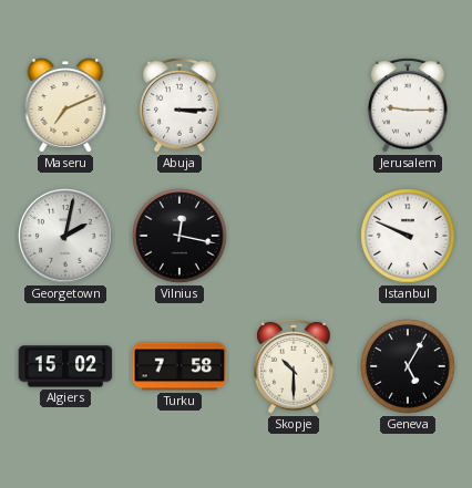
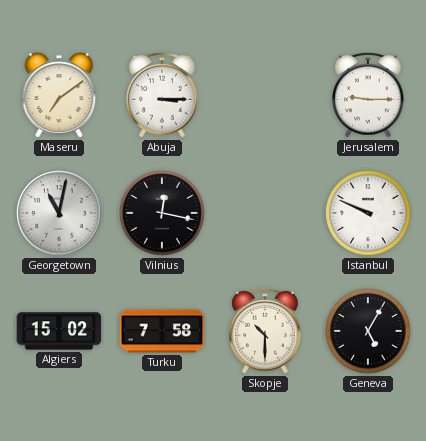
Maseru: 7:11 -> 7:09 (59, 95)
Georgetown: 2:02 -> 11:02 (59, 213)
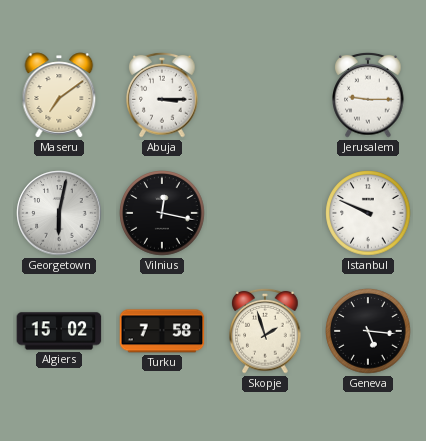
Georgetown: 11:02 -> 6:02 (59, 213)
Skopje: 10:30 -> 1:57 (265, 331)
Geneva: 5:05 -> 5:16 (368, 331)
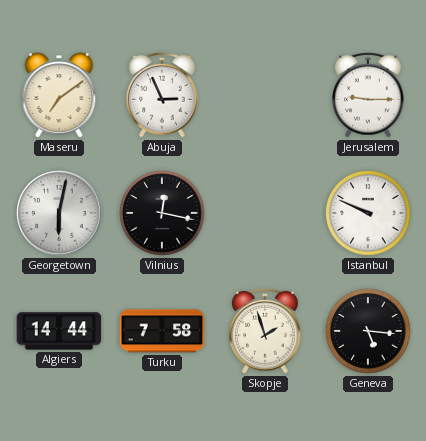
Abuja: 3:15 -> 2:56 (162, 95)
Algiers: 15:02 -> 14:44 (59, 331)
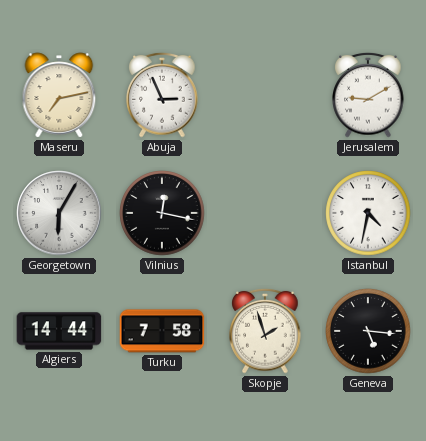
Maseru: 7:09 -> 7:13 (59, 95)
Jerusalem: 9:15 -> 9:10 (368, 95)
Georgetown: 6:02 -> 6:05 (59, 213)
Istanbul: 9:49 -> 4:32 (368, 213)
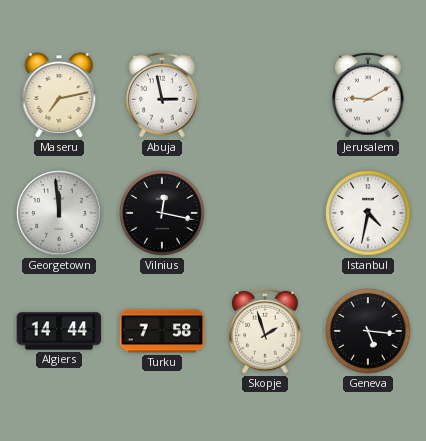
Abuja: 2:56 -> 2:58 (162, 95)
Georgetown: 6:05 -> 11:59 (59, 213)
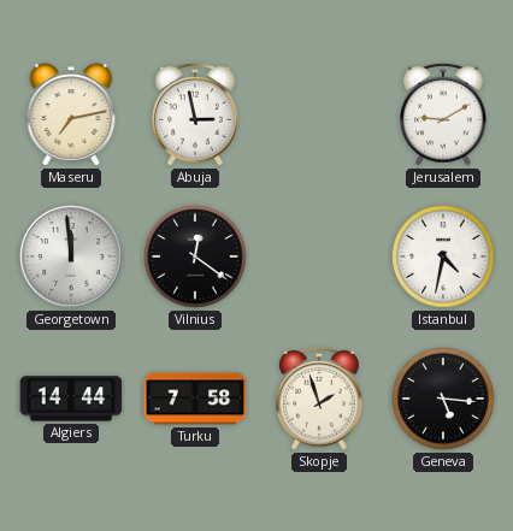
Vilnius: 12:17 -> 12:21 (195, 256)
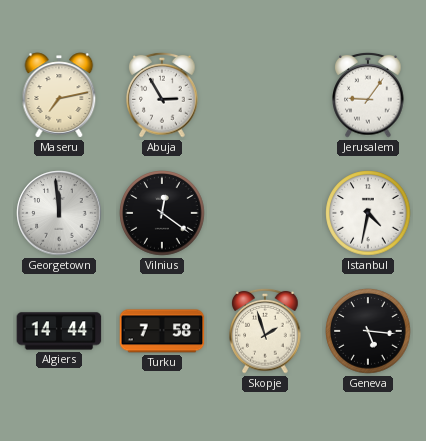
Abuja: 2:58 -> 2:55 (162, 95)
Jerusalem: 9:10 -> 9:06 (368, 95)
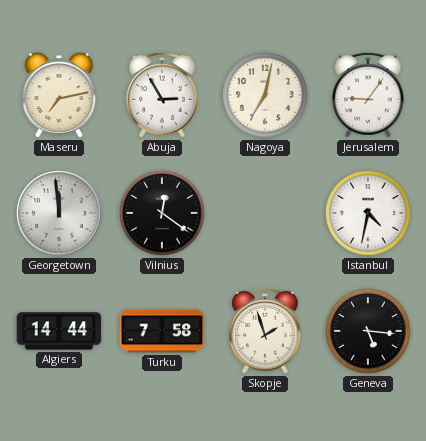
Nagoya: none -> 7:02 (265, 95)
